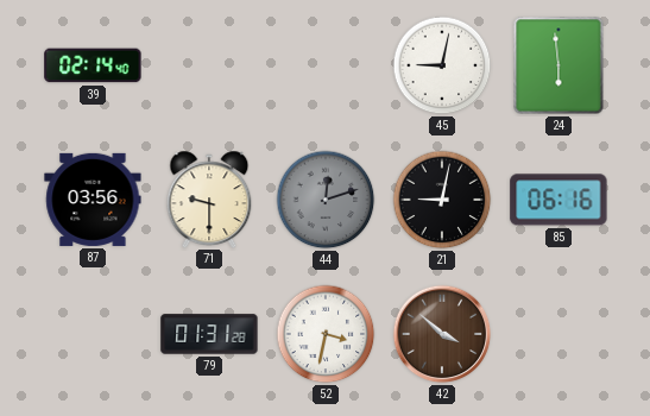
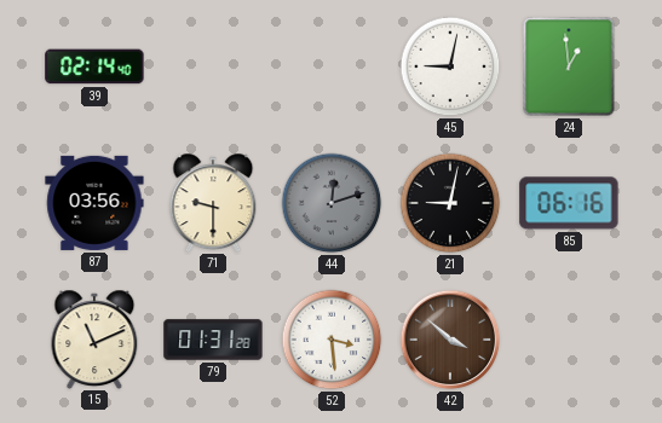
24: 5:59 -> 12:59 (569, 66)
15: none -> 11:11 (94, 338)
52: 3:32 -> 3:29 (332, 340)
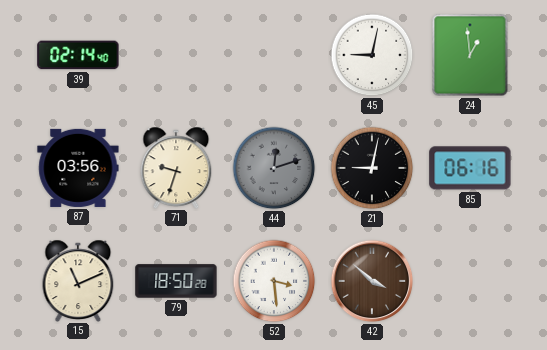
71: 9:30 -> 9:33 (176, 167)
79: 01:31 -> 18:50 (176, 281)
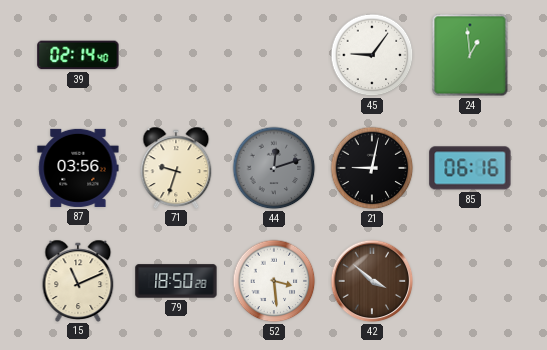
45: 9:02 -> 9:06 (372, 55)
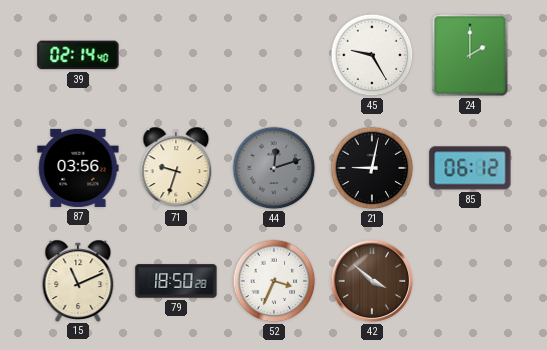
45: 9:06 -> 9:25 (372, 55)
24: 12:59 -> 2:00 (470, 55)
85: 06:16 -> 06:12 (470, 168)
52: 3:29 -> 3:34 (274, 281)
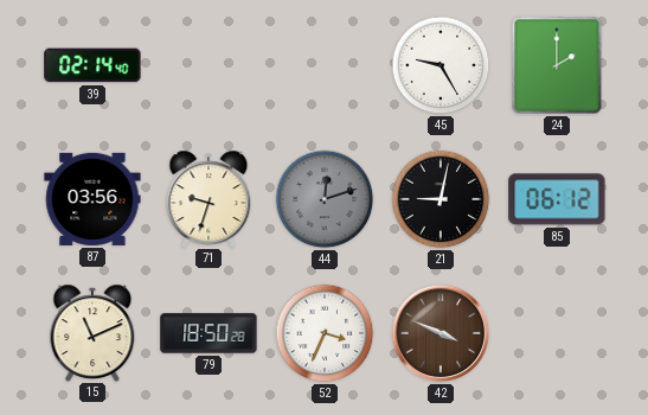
42: 3:52 -> 3:49 (441, 333)
